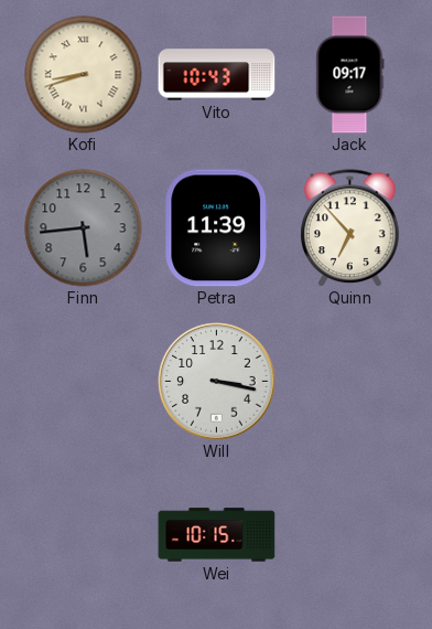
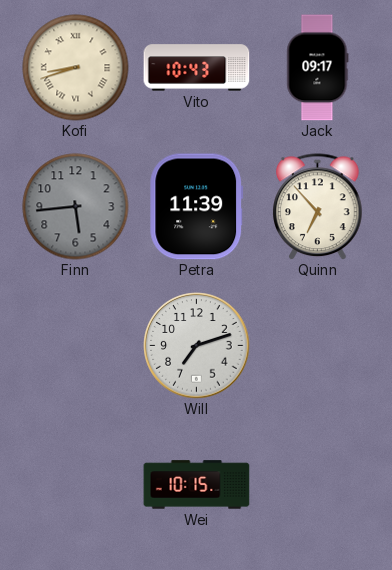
Will: 3:17 -> 7:12 (197, 346)
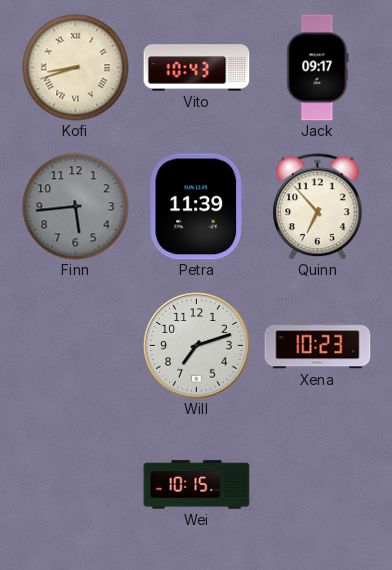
Xena: none -> 10:23 (318, 346)
